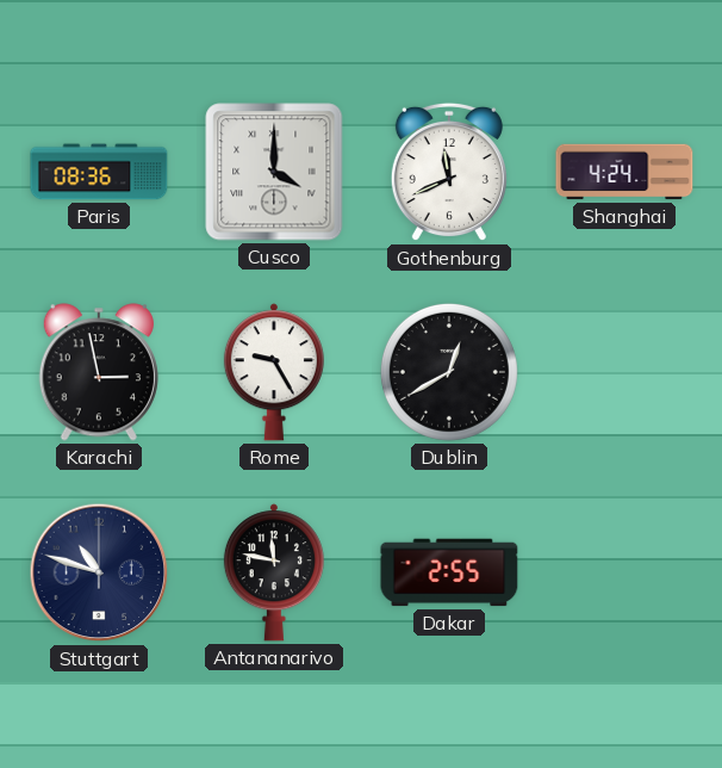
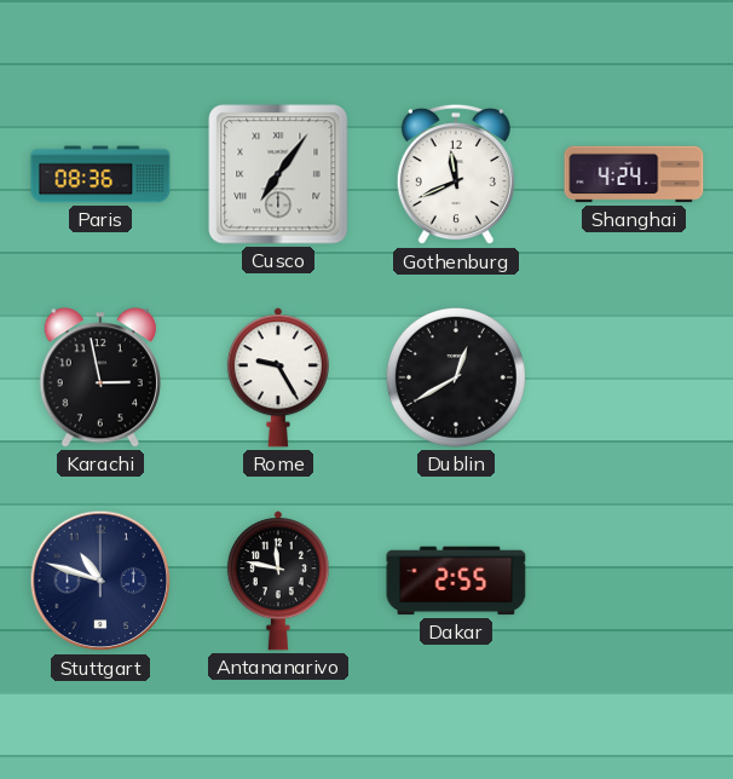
Cusco: 4:00 -> 7:06 (278, 174)
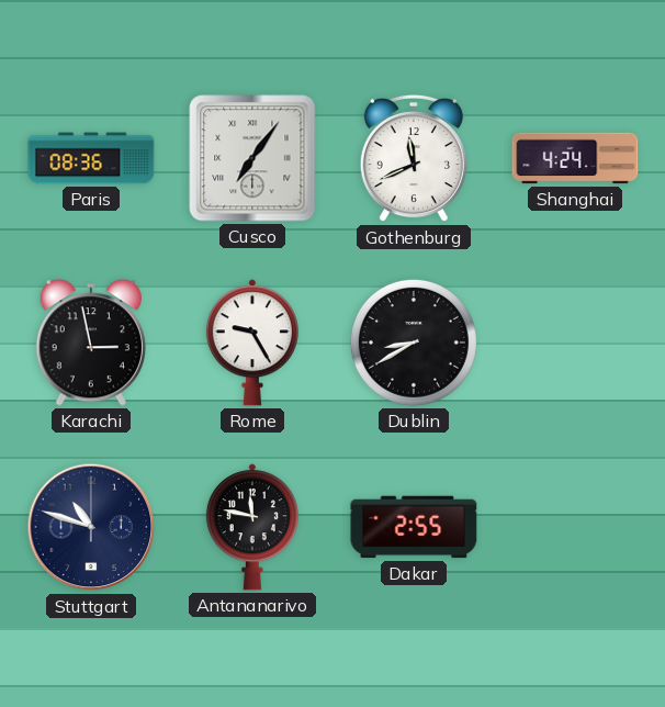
Dublin: 12:40 -> 8:40 (414, 343)
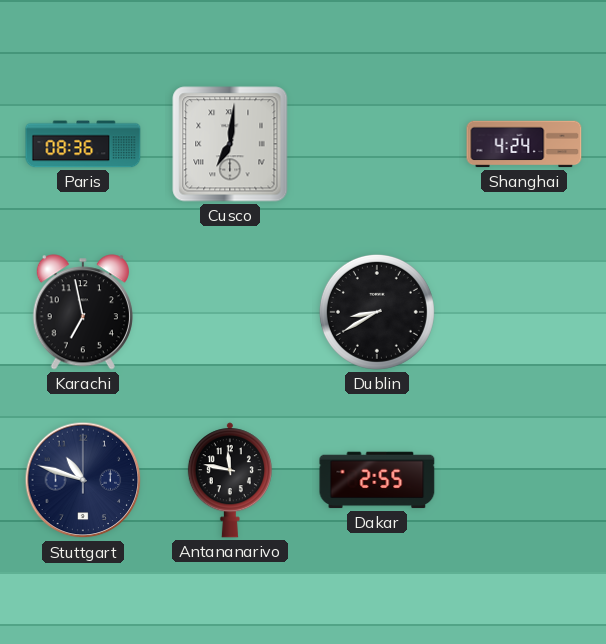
Cusco: 7:06 -> 7:01 (230, 144)
Gothenburg: 11:41 -> none (414, 158)
Karachi: 2:58 -> 6:58 (83, 312)
Rome: 9:25 -> none (252, 343)
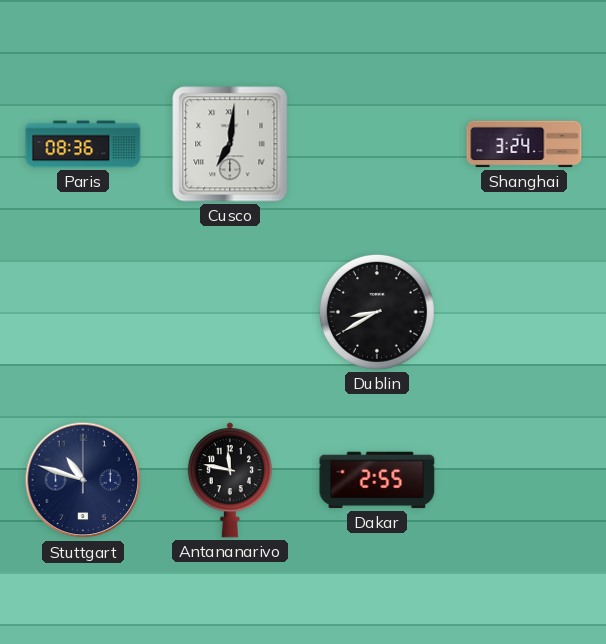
Shanghai: 4:24 -> 3:24 (524, 144)
Karachi: 6:58 -> none (83, 312)
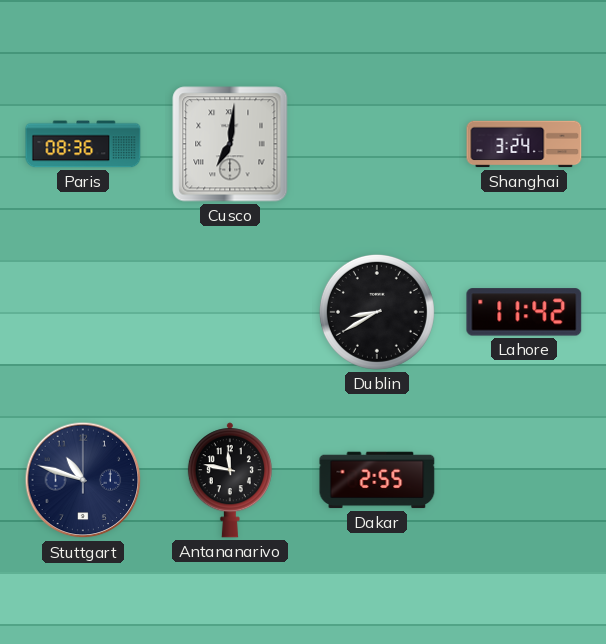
Lahore: none -> 11:42 (524, 312)
